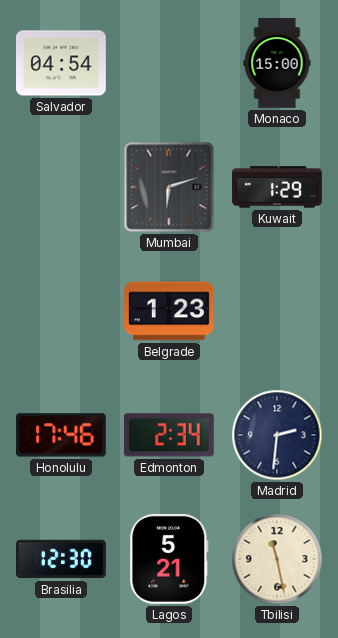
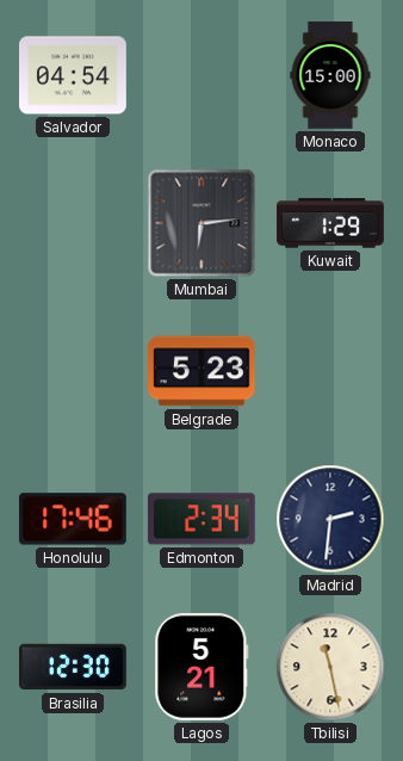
Mumbai: 6:12 -> 6:14 (201, 223)
Belgrade: 1:23 -> 5:23 (203, 371)
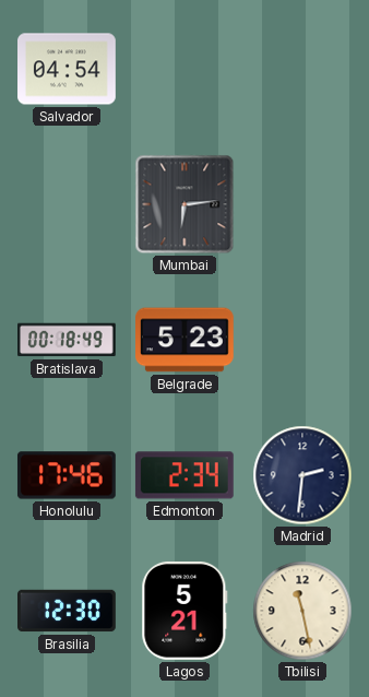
Monaco: 15:00 -> none (330, 75)
Kuwait: 1:29 -> none (330, 223)
Bratislava: none -> 00:18 (68, 340)
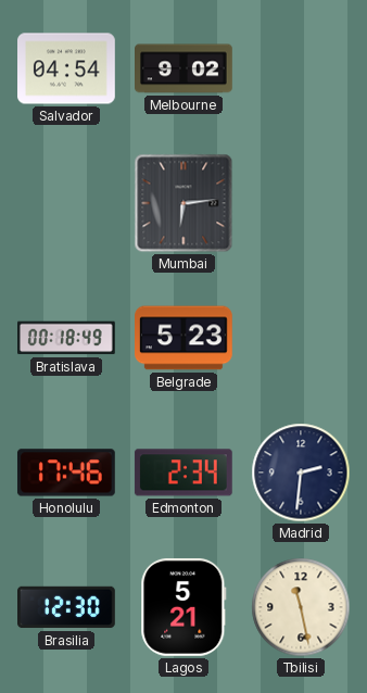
Melbourne: none -> 9:02 (185, 68)
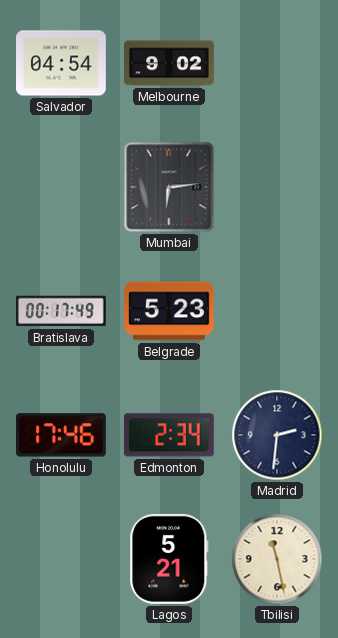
Bratislava: 00:18 -> 00:17 (62, 311)
Brasilia: 12:30 -> none (67, 607)
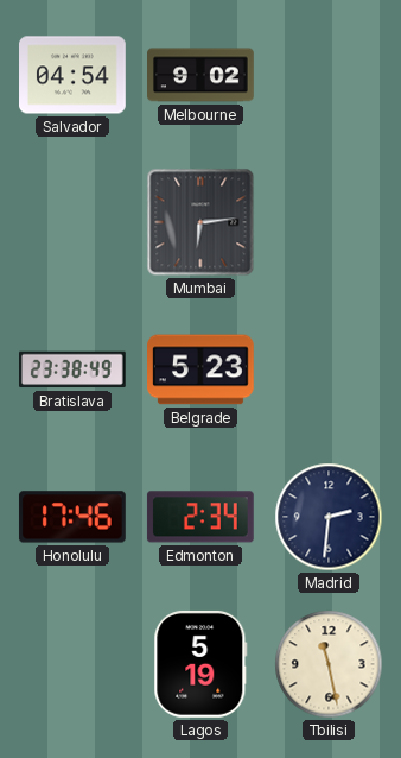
Bratislava: 00:17 -> 23:38 (74, 369)
Lagos: 5:21 -> 5:19 (200, 664)
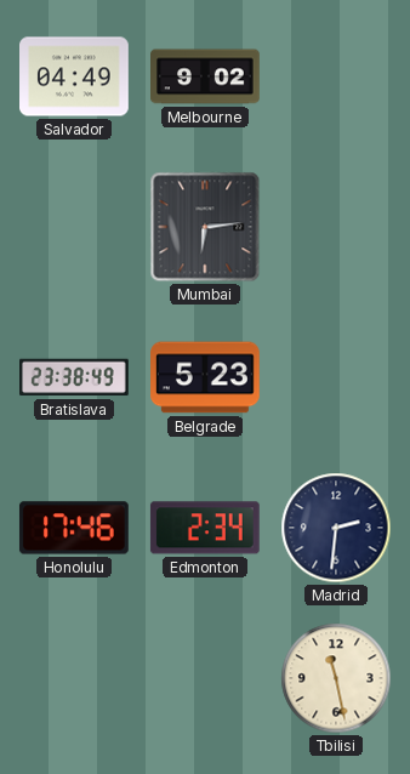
Salvador: 04:54 -> 04:49 (75, 76)
Lagos: 5:19 -> none (200, 664)
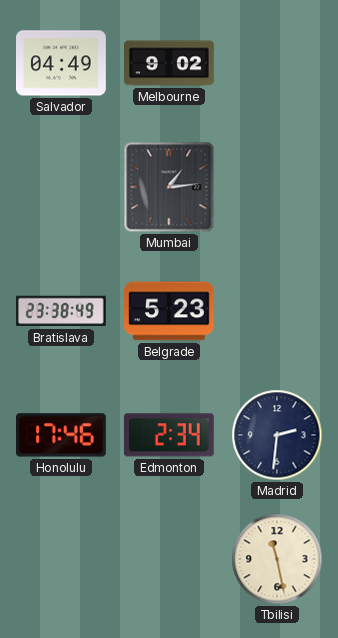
Mumbai: 6:14 -> 1:14 (169, 187)
